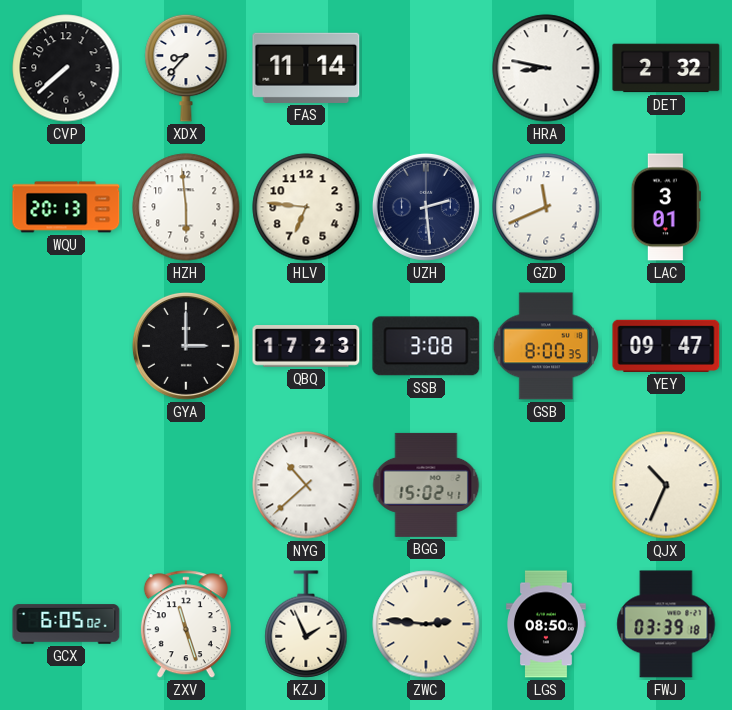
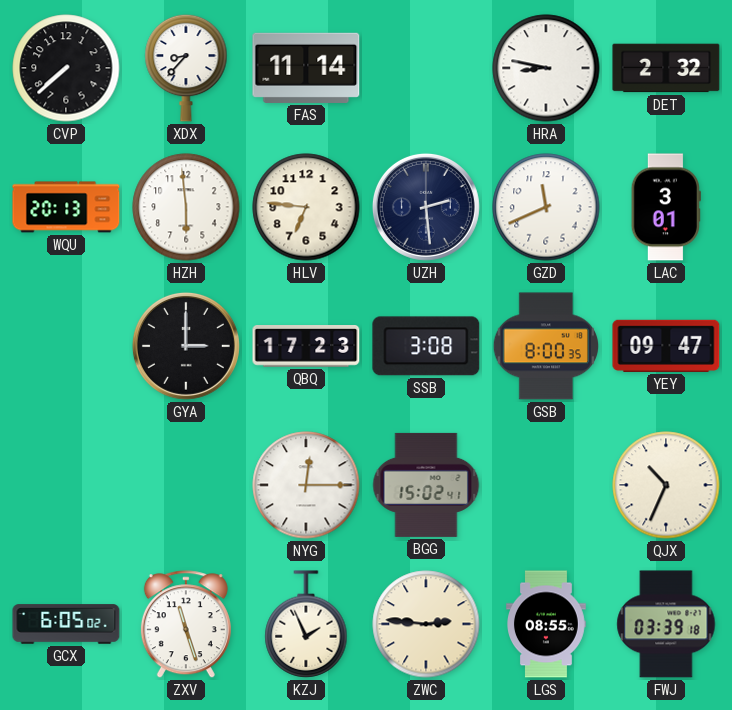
NYG: 10:38 -> 12:15 (306, 485)
LGS: 08:50 -> 08:55 (547, 624)
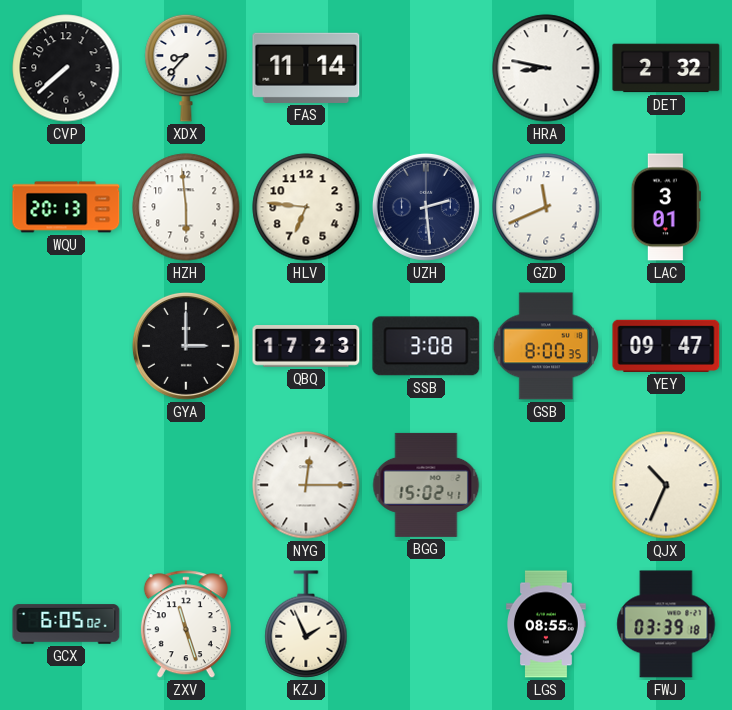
ZWC: 2:46 -> none (426, 624)
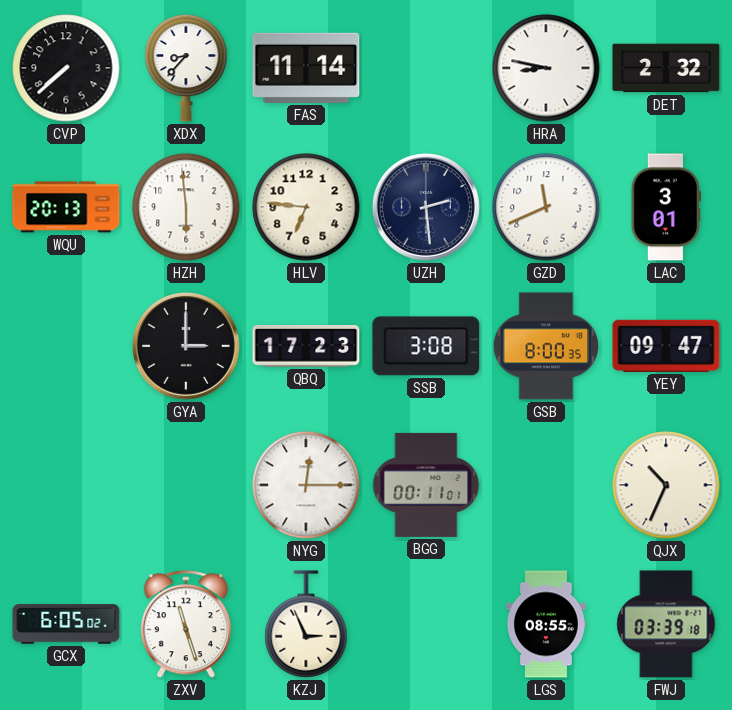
BGG: 15:02 -> 00:11 (426, 485)
KZJ: 1:56 -> 2:56 (306, 624)
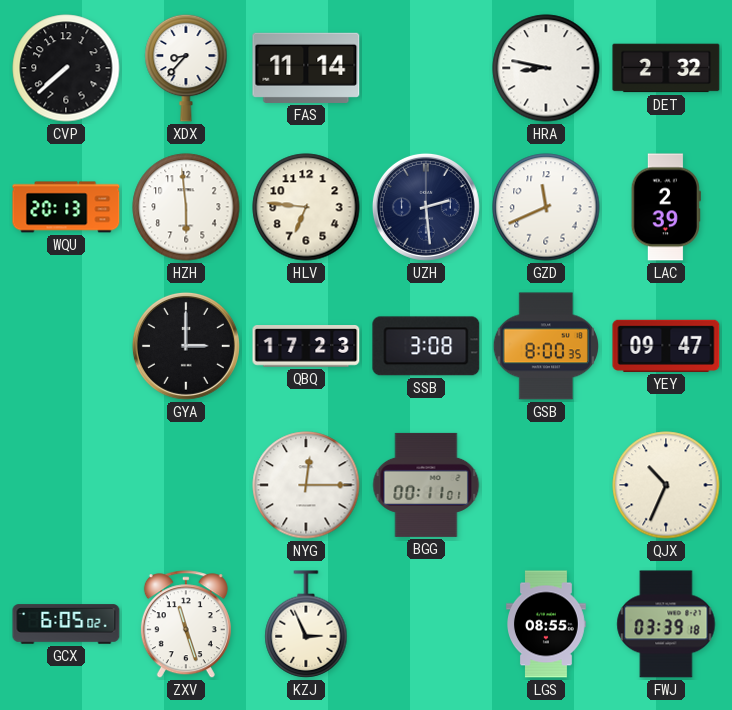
LAC: 3:01 -> 2:39 (666, 207)
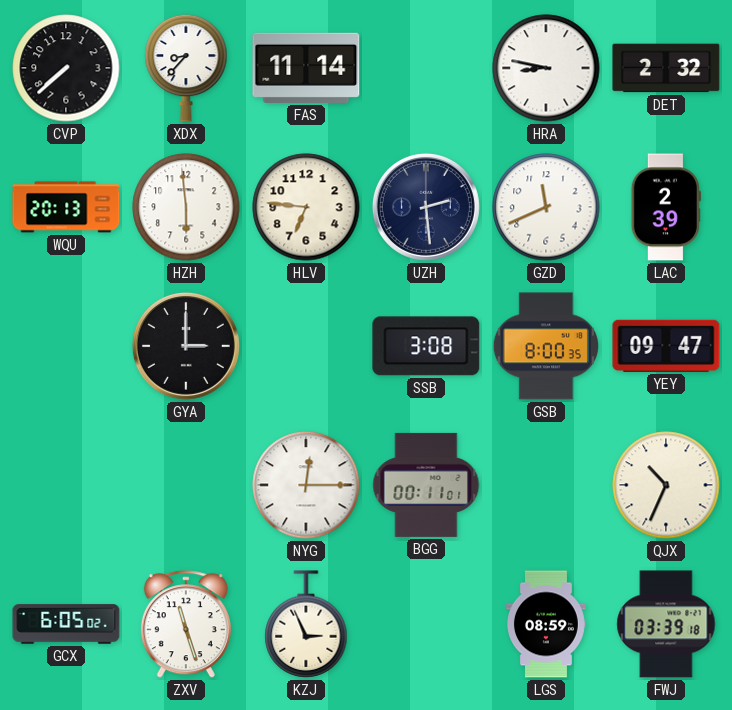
QBQ: 17:23 -> none (306, 347)
LGS: 08:55 -> 08:59 (547, 624)
